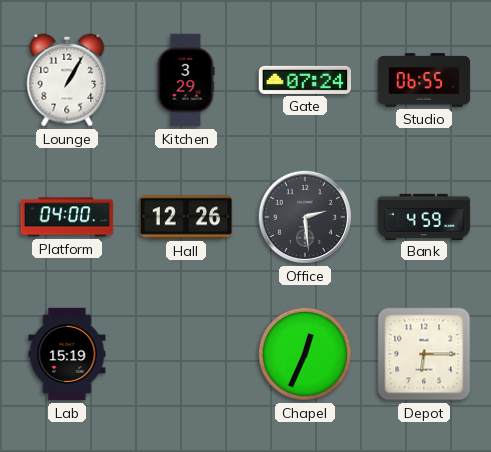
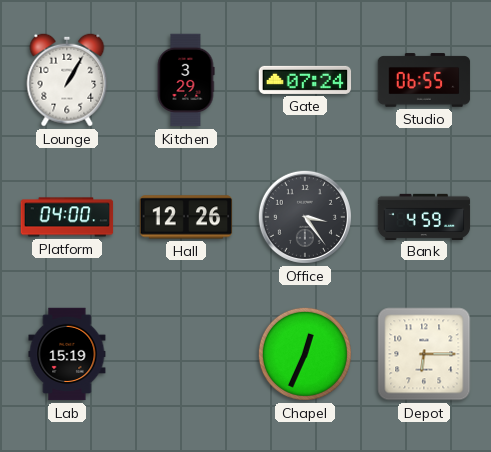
Office: 2:29 -> 3:24 (305, 217)
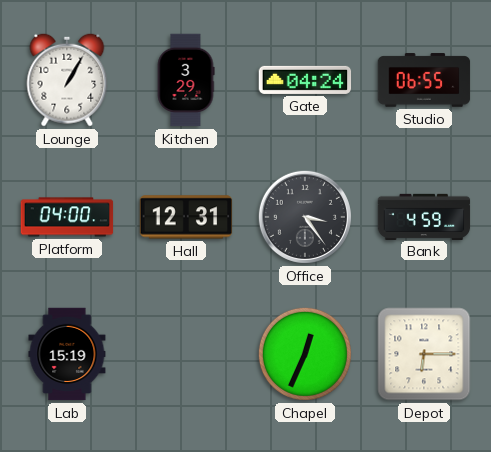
Gate: 07:24 -> 04:24 (305, 80)
Hall: 12:26 -> 12:31 (186, 217)
